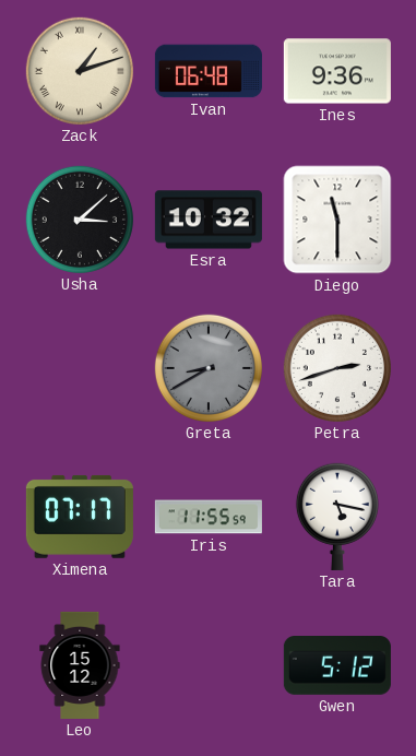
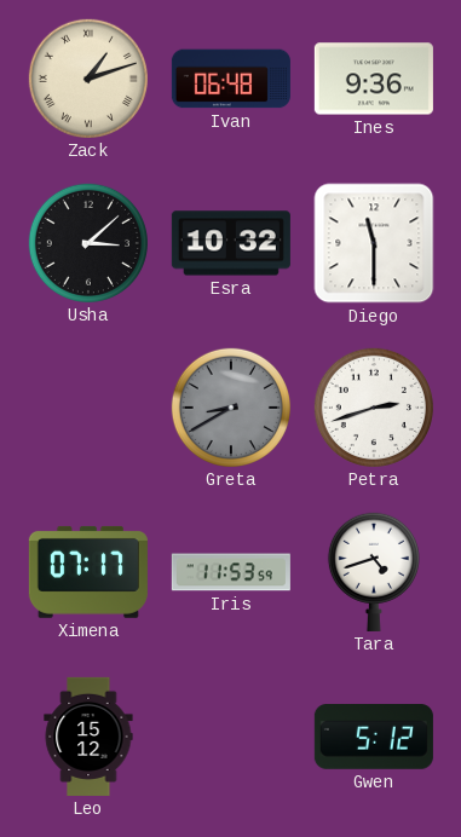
Iris: 11:55 -> 11:53 (231, 572)
Tara: 5:17 -> 4:42 (374, 572)
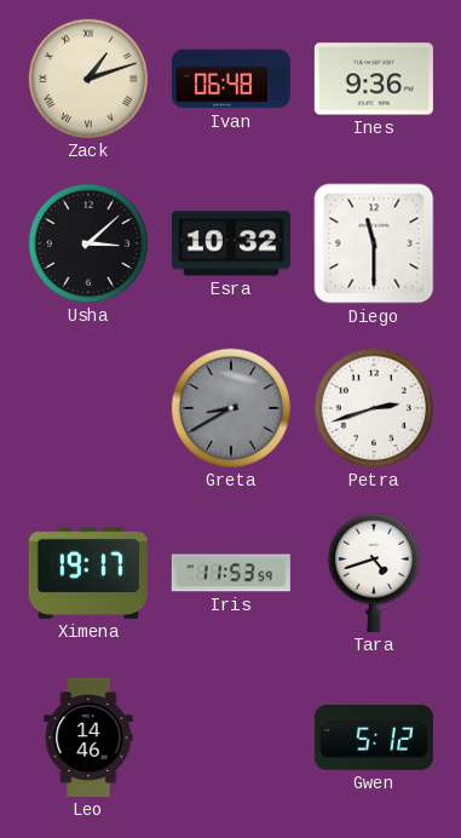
Ximena: 07:17 -> 19:17 (88, 573)
Leo: 15:12 -> 14:46 (88, 737)
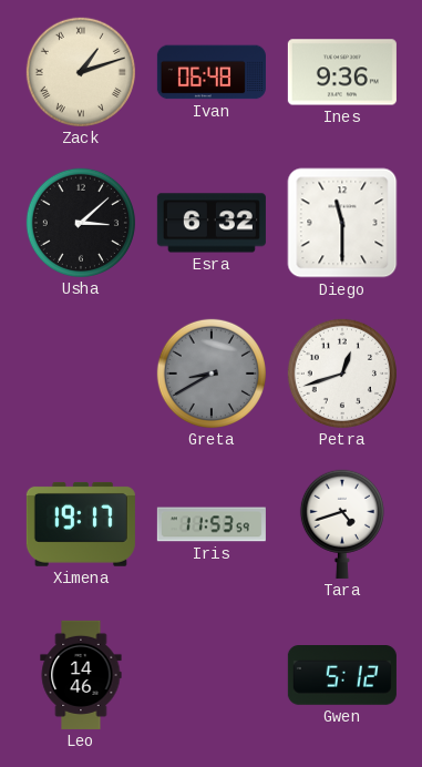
Esra: 10:32 -> 6:32 (212, 223)
Petra: 2:42 -> 12:42 (342, 374)
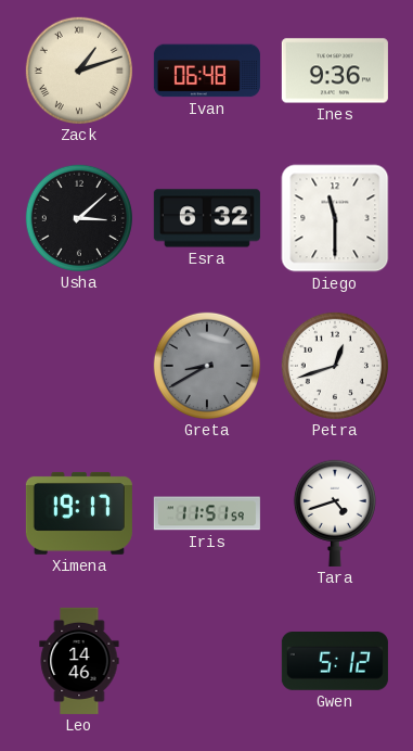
Iris: 11:53 -> 11:51 (207, 513)
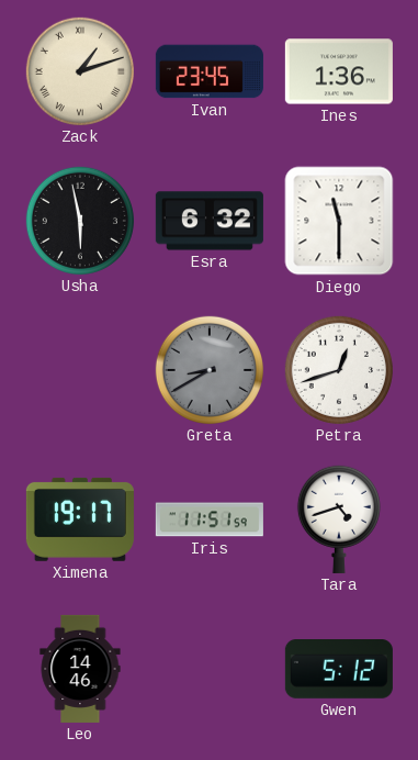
Ivan: 06:48 -> 23:45 (210, 71)
Ines: 9:36 -> 1:36 (339, 71)
Usha: 3:08 -> 5:58 (80, 221)
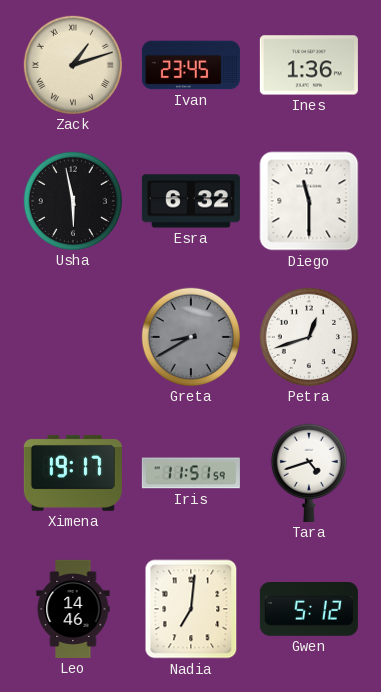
Nadia: none -> 7:01 (191, 609)
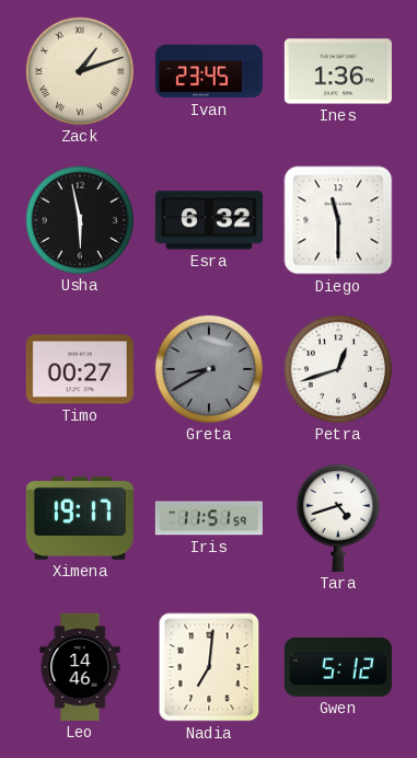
Timo: none -> 00:27 (80, 369)
